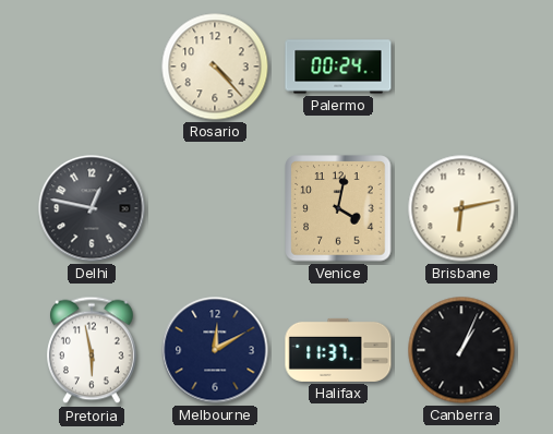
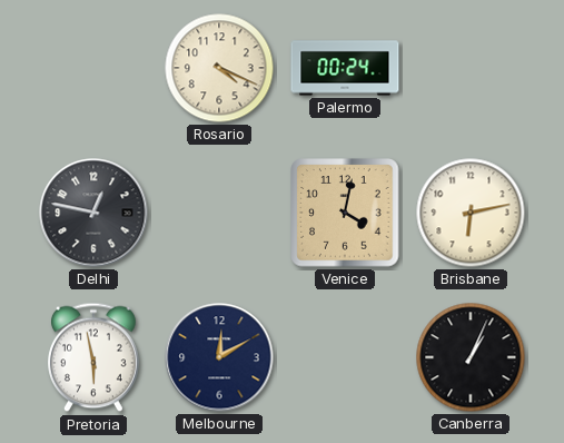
Rosario: 4:23 -> 4:19 (219, 68)
Halifax: 11:37 -> none (338, 350)
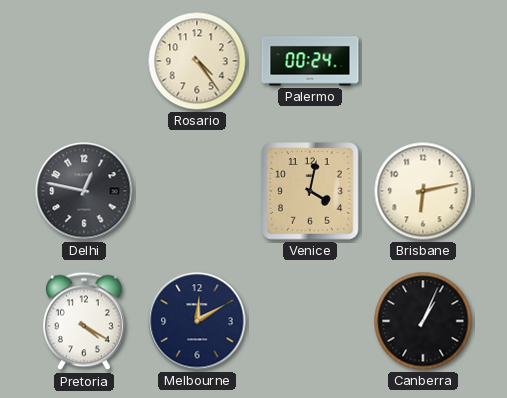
Rosario: 4:19 -> 4:24 (197, 61)
Pretoria: 5:58 -> 4:20 (85, 321)
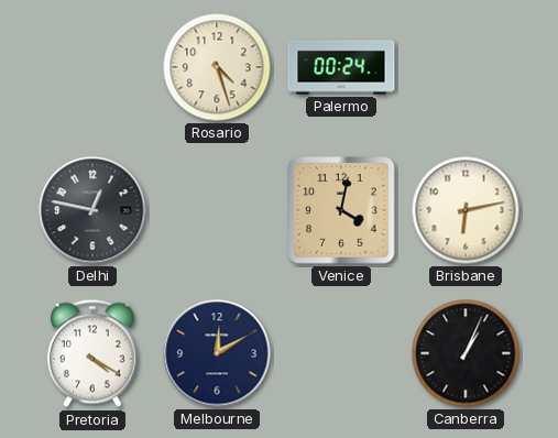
Rosario: 4:24 -> 4:27 (217, 67)
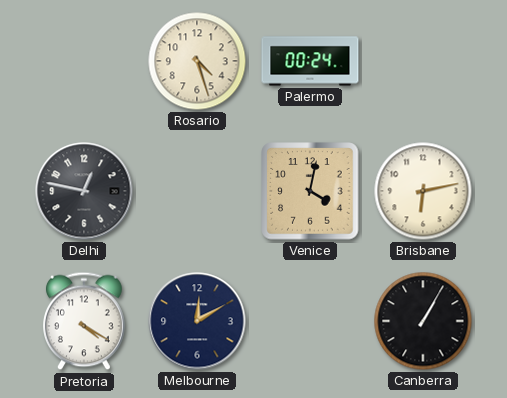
Canberra: 1:04 -> 1:05 (423, 321)
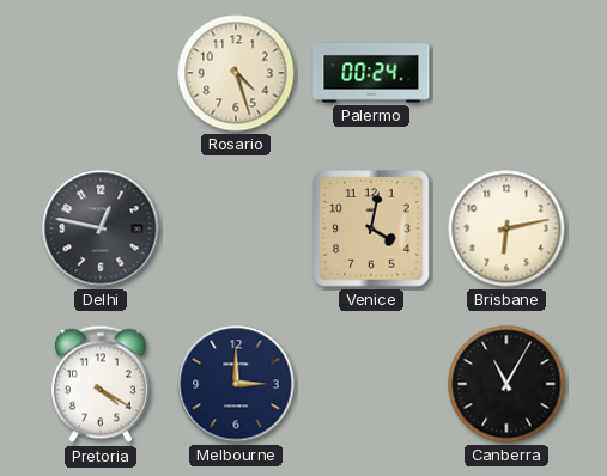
Melbourne: 12:10 -> 3:00 (236, 384)
Canberra: 1:05 -> 11:05 (506, 384)
